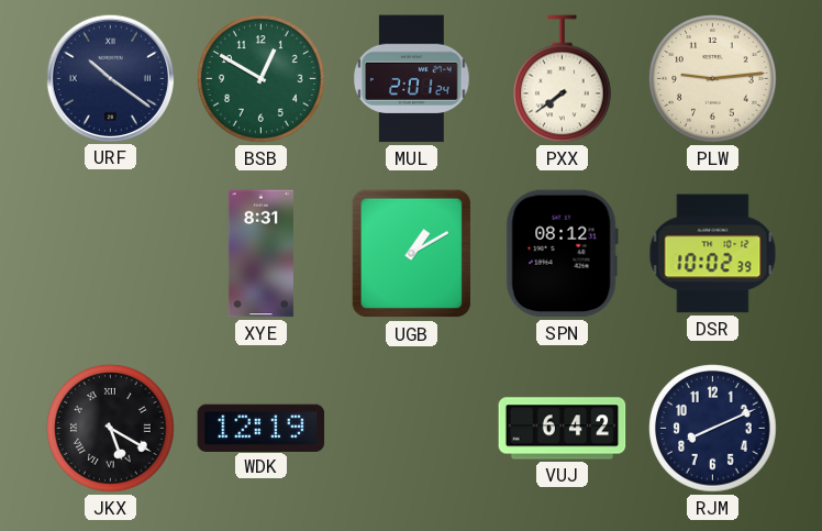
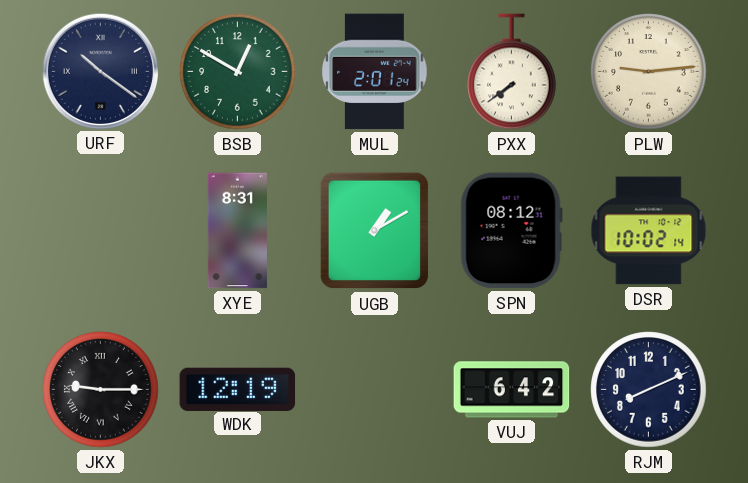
DSR: 10:02:39 -> 10:02:14 (649, 231)
JKX: 5:20 -> 9:15 (101, 390)
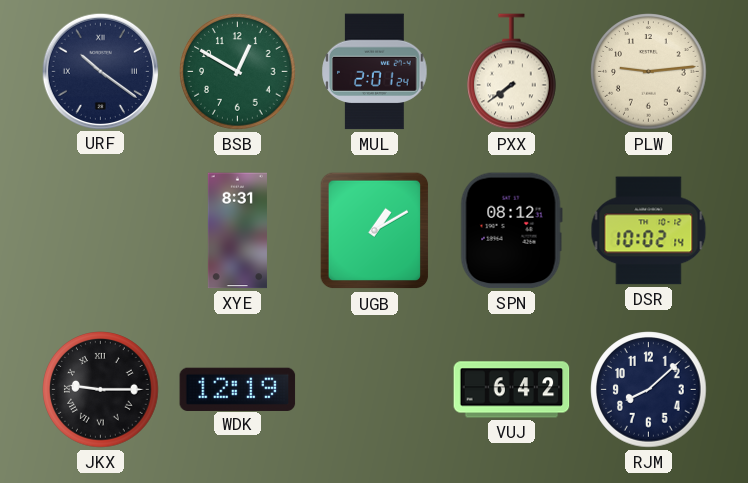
RJM: 8:11 -> 8:08 (649, 390)
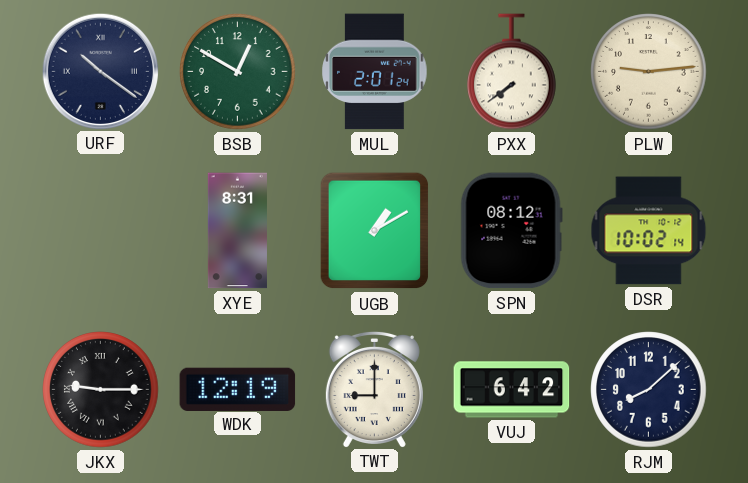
TWT: none -> 9:00 (374, 389)
